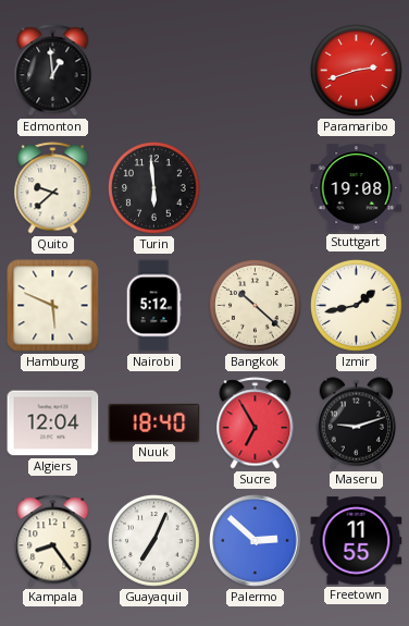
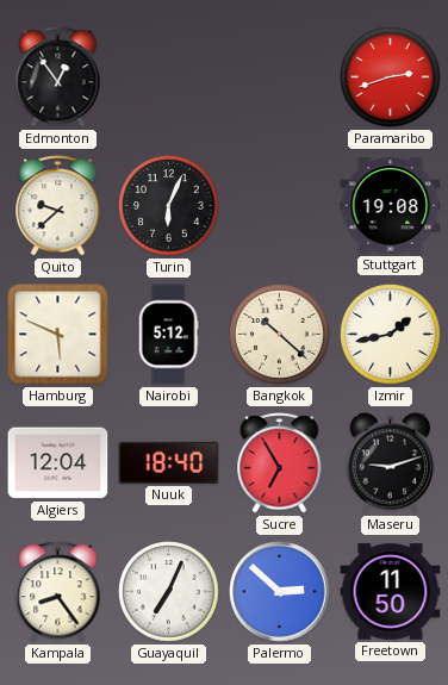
Edmonton: 12:59 -> 12:54 (58, 77)
Turin: 5:59 -> 6:04 (169, 206)
Freetown: 11:55 -> 11:50 (391, 592)
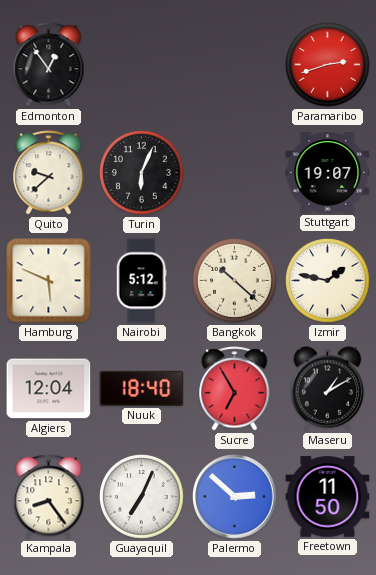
Stuttgart: 19:08 -> 19:07 (328, 173)
Izmir: 1:43 -> 1:47 (328, 281)
Maseru: 9:12 -> 1:10 (328, 389)
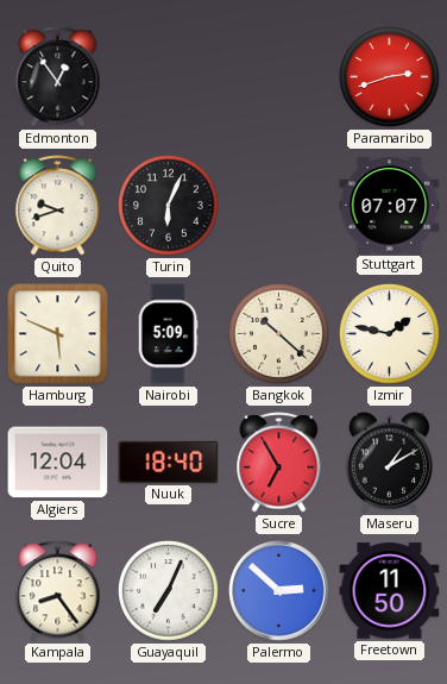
Quito: 9:38 -> 9:42 (58, 206)
Stuttgart: 19:07 -> 07:07 (390, 206)
Nairobi: 5:12 -> 5:09 (168, 334)
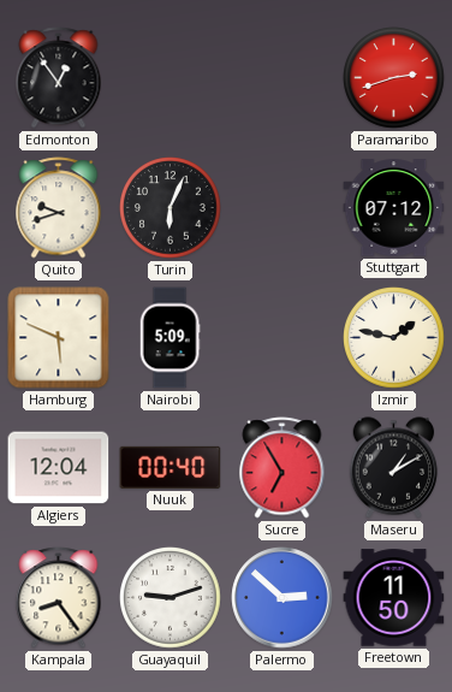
Stuttgart: 07:07 -> 07:12 (394, 208)
Bangkok: 10:22 -> none (279, 334)
Nuuk: 18:40 -> 00:40 (171, 467)
Guayaquil: 7:04 -> 9:12 (171, 598)
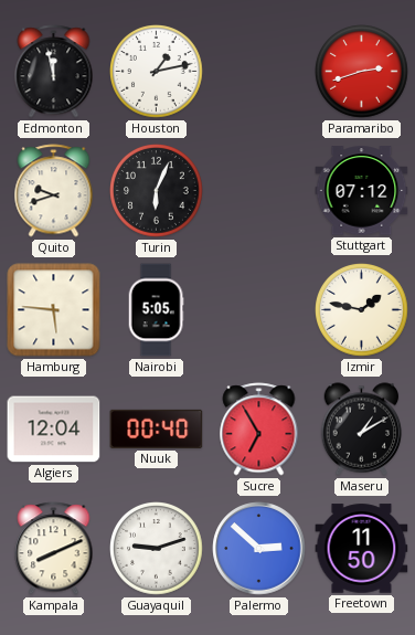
Edmonton: 12:54 -> 11:58 (54, 72)
Houston: none -> 1:13 (157, 72)
Hamburg: 5:49 -> 5:46 (54, 310)
Nairobi: 5:09 -> 5:05 (156, 310)
Kampala: 8:24 -> 8:11 (54, 549)
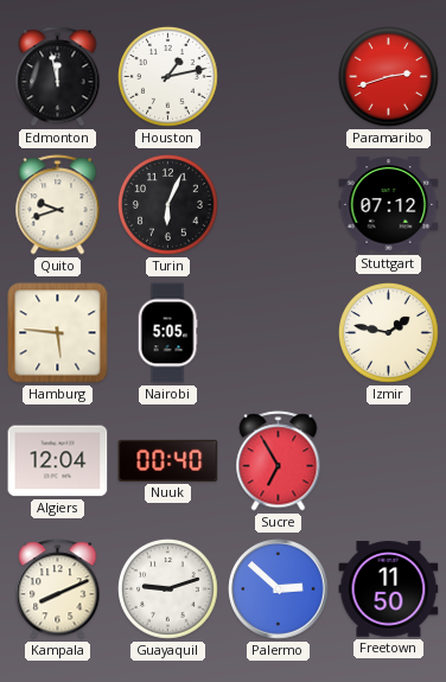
Maseru: 1:10 -> none (362, 430)
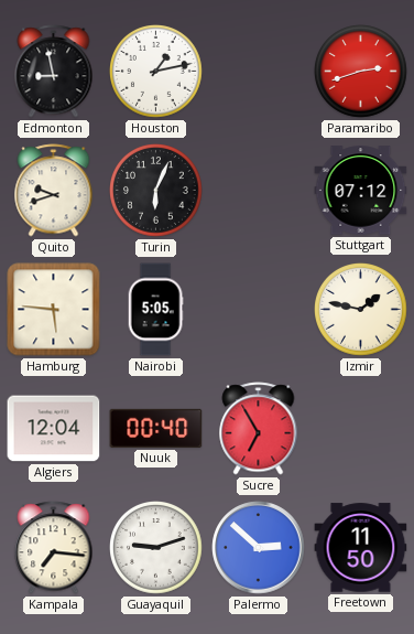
Edmonton: 11:58 -> 8:58 (54, 72)
Kampala: 8:11 -> 7:16 (54, 548)
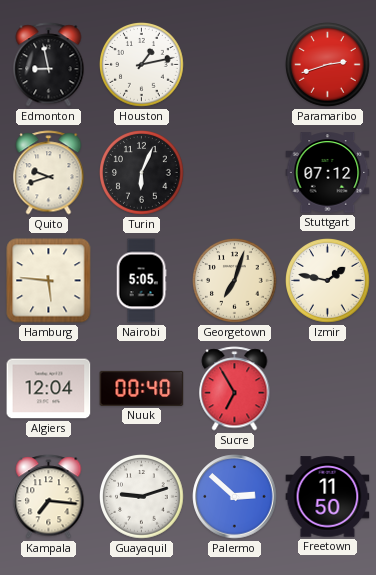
Georgetown: none -> 7:03 (235, 281)
